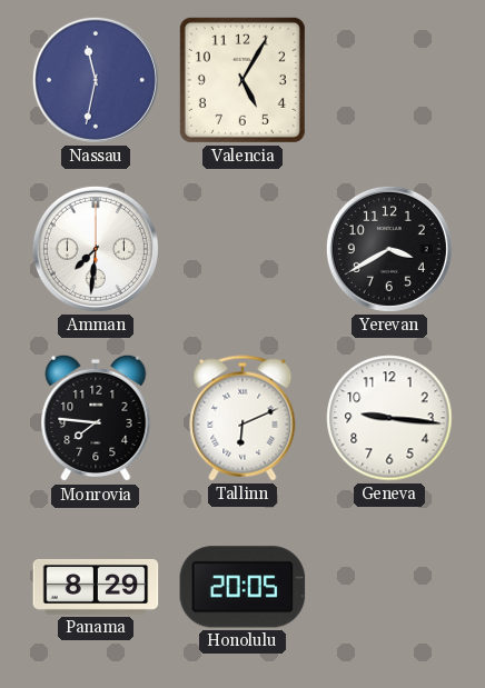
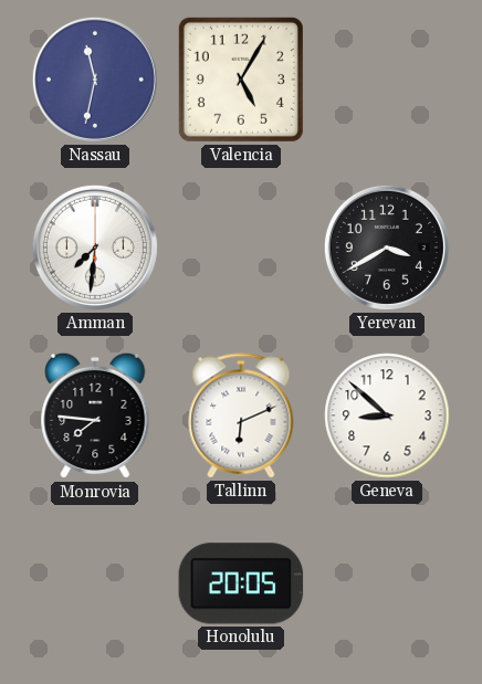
Geneva: 9:16 -> 8:52 (387, 415)
Panama: 8:29 -> none (96, 587)
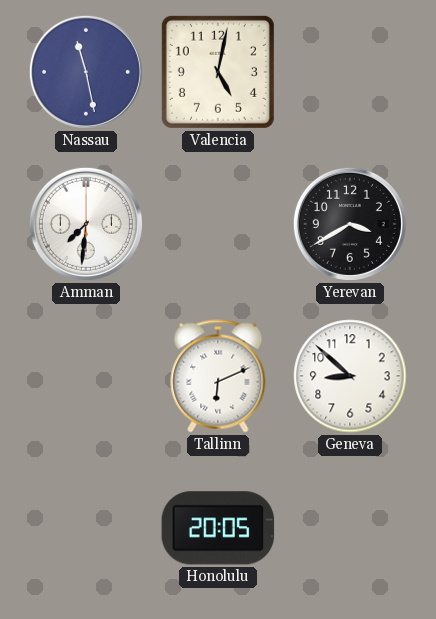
Nassau: 11:32 -> 11:28 (86, 72)
Valencia: 5:05 -> 5:02 (218, 72)
Monrovia: 7:46 -> none (95, 415)
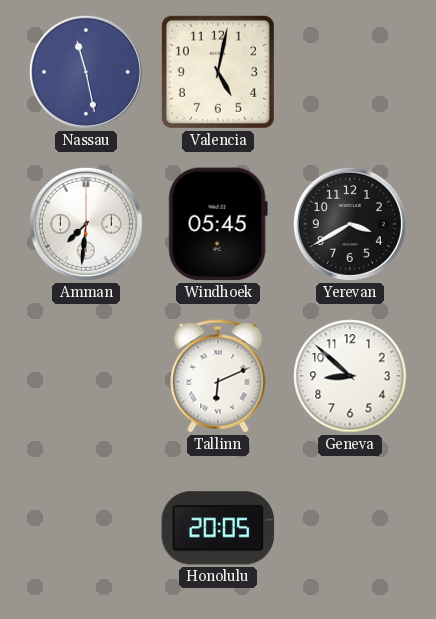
Windhoek: none -> 05:45 (218, 224)
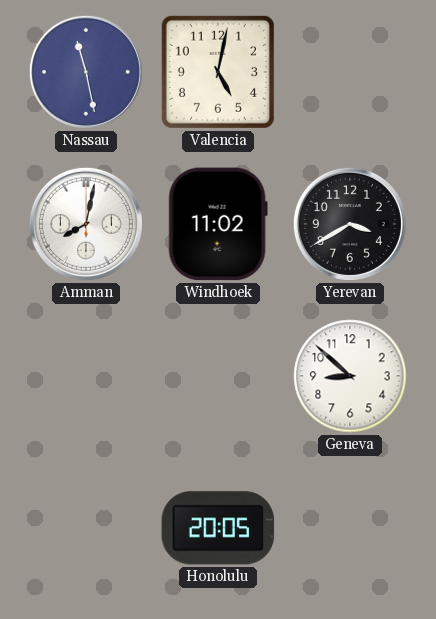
Amman: 7:31 -> 8:02 (86, 224)
Windhoek: 05:45 -> 11:02 (218, 224)
Tallinn: 6:11 -> none (218, 376)
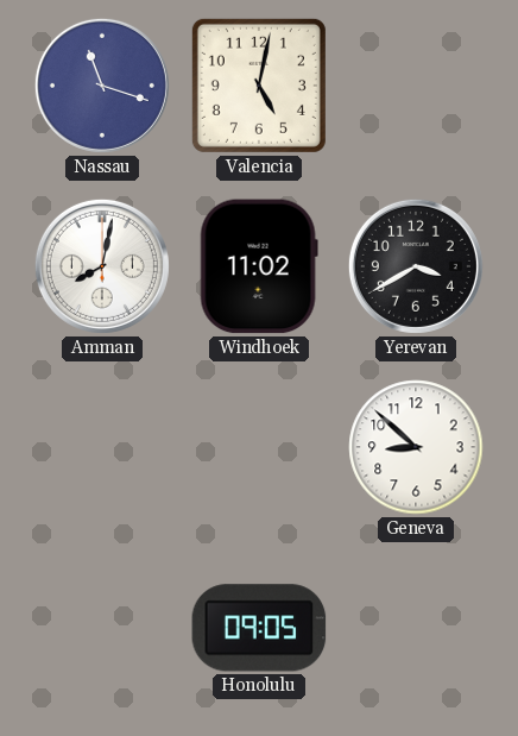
Nassau: 11:28 -> 11:18 (102, 86)
Honolulu: 20:05 -> 09:05 (259, 628)
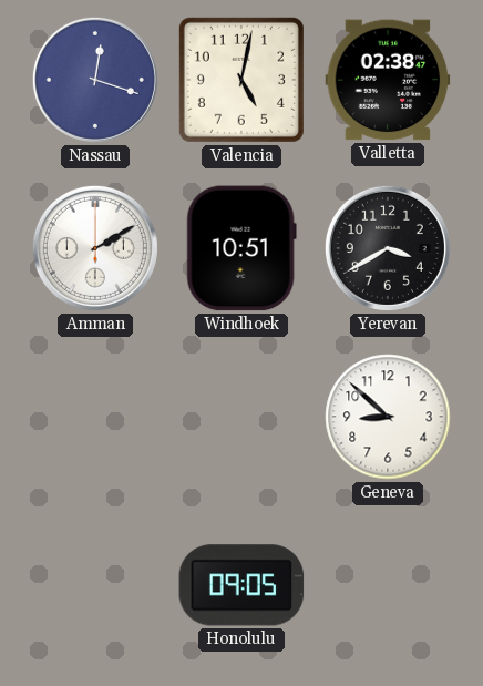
Nassau: 11:18 -> 12:18 (95, 80)
Valletta: none -> 02:38 (388, 80)
Amman: 8:02 -> 2:10 (95, 248)
Windhoek: 11:02 -> 10:51 (242, 248)
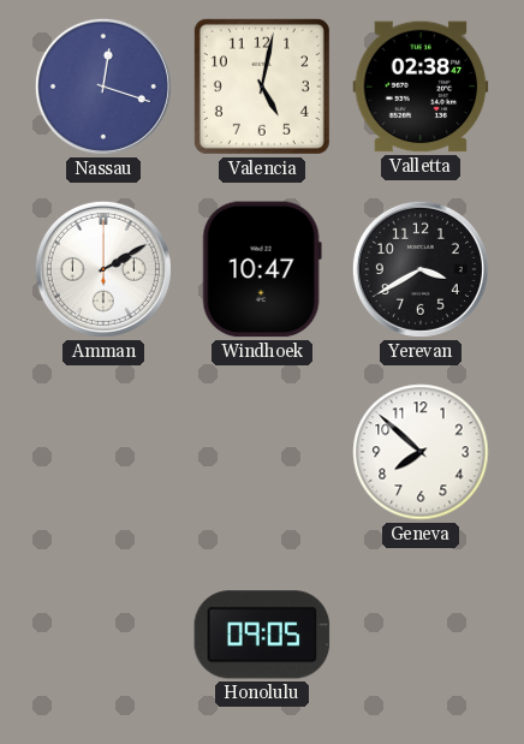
Windhoek: 10:51 -> 10:47 (262, 269)
Geneva: 8:52 -> 7:52 (421, 452)
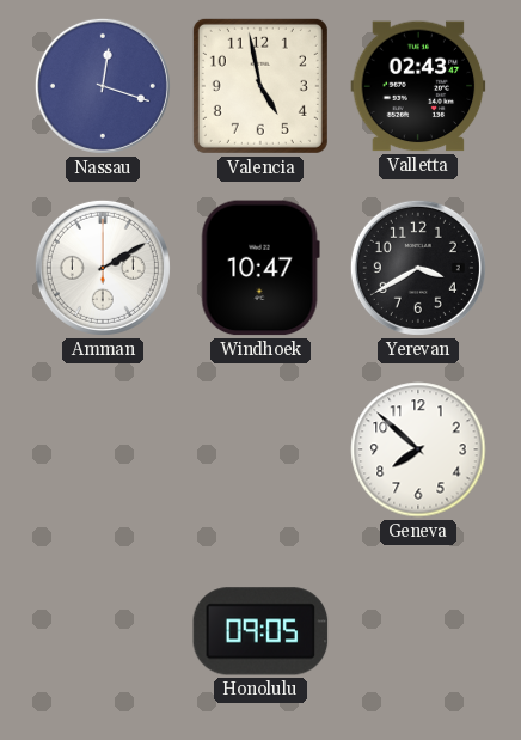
Valencia: 5:02 -> 4:58 (260, 86)
Valletta: 02:38 -> 02:43 (418, 86)
